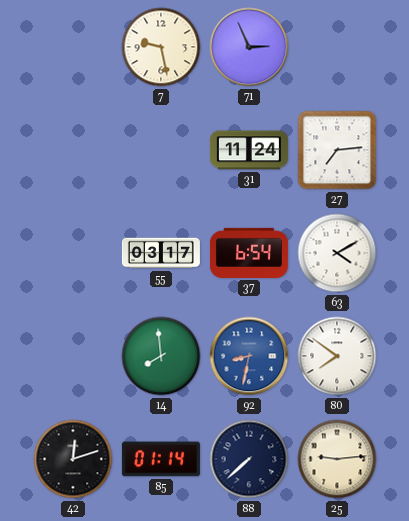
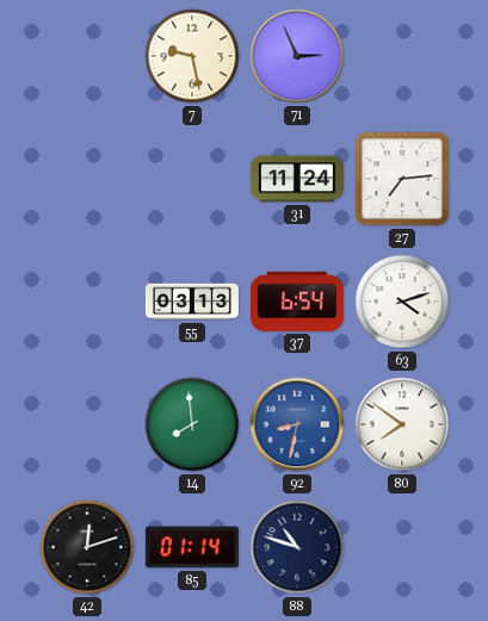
55: 03:17 -> 03:13 (192, 302)
63: 4:10 -> 4:12 (402, 302)
88: 7:38 -> 10:48 (297, 547)
25: 9:14 -> none (337, 459)
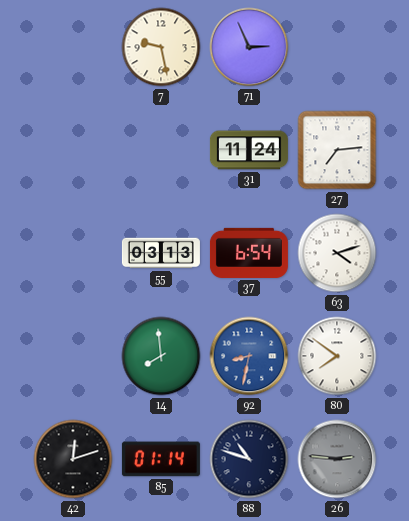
26: none -> 2:46 (337, 459)
